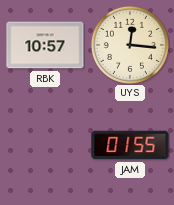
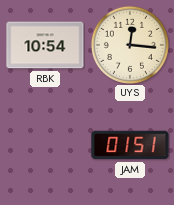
RBK: 10:57 -> 10:54 (45, 45)
JAM: 01:55 -> 01:51 (130, 145)
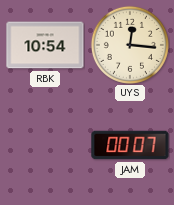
JAM: 01:51 -> 00:07 (130, 145)
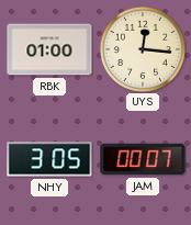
RBK: 10:54 -> 01:00 (49, 49)
NHY: none -> 3:05 (49, 159)
